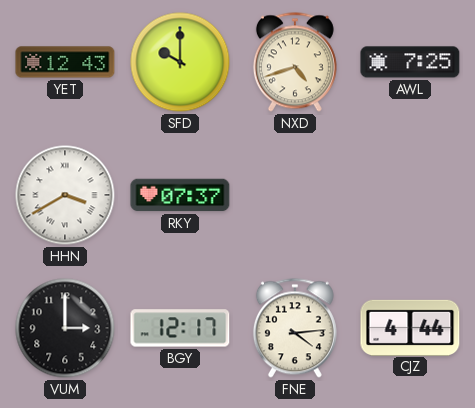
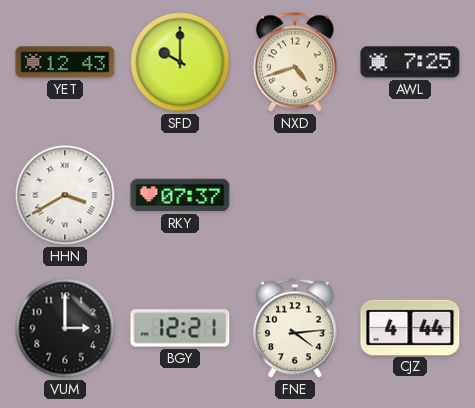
BGY: 12:17 -> 12:21 (180, 328)
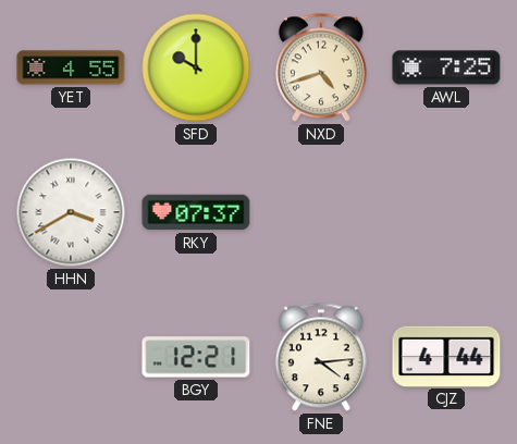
YET: 12:43 -> 4:55 (71, 67)
VUM: 3:00 -> none (65, 328)
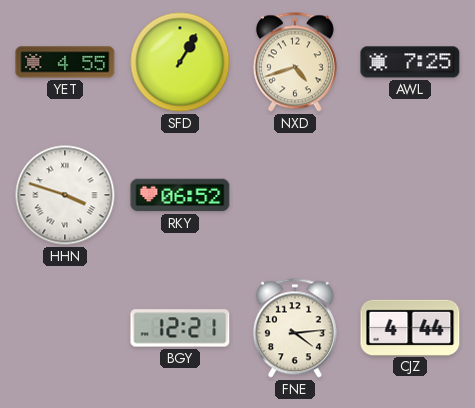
SFD: 10:00 -> 1:05 (180, 62)
HHN: 3:40 -> 3:48 (65, 195)
RKY: 07:37 -> 06:52 (180, 195)
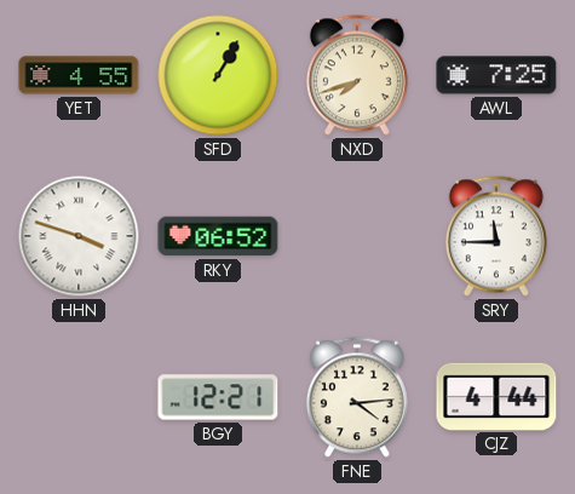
NXD: 4:42 -> 7:42 (357, 75)
SRY: none -> 11:45 (496, 236)
